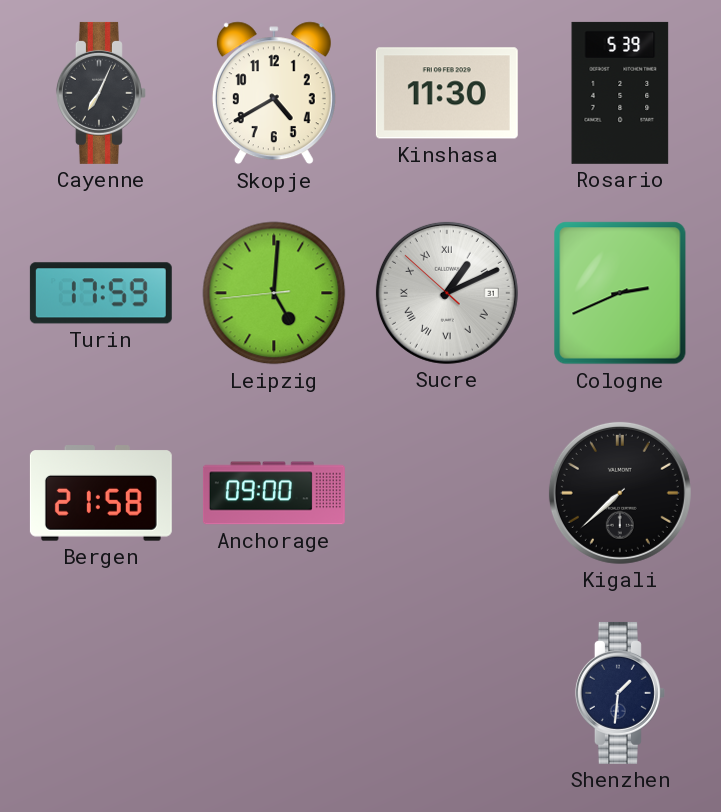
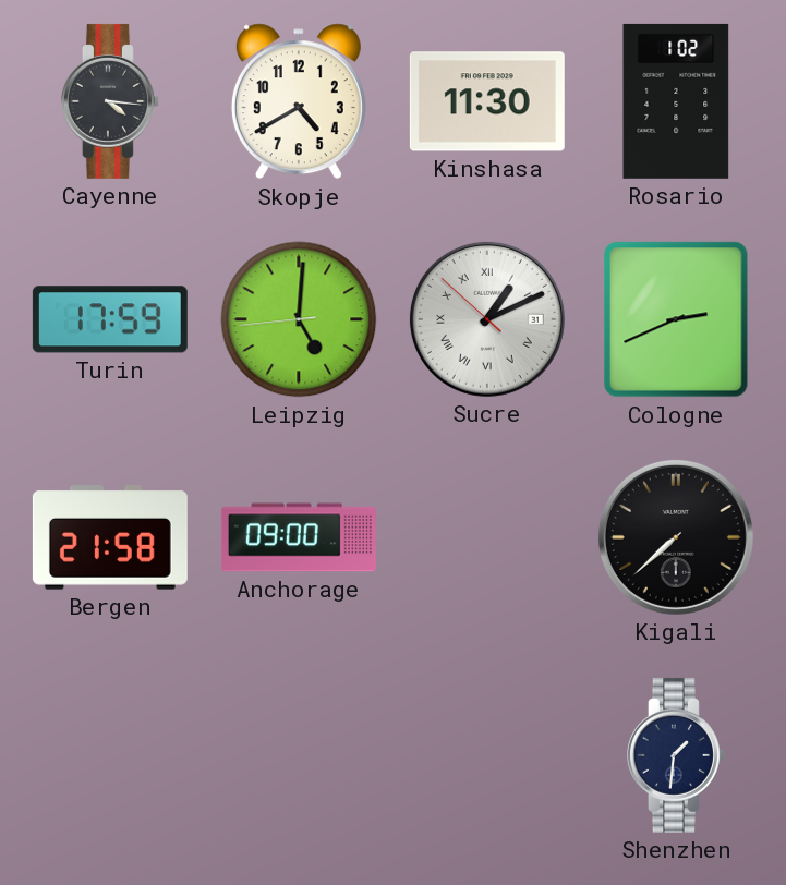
Cayenne: 7:04 -> 4:16 (110, 101)
Rosario: 5:39 -> 1:02 (676, 101)
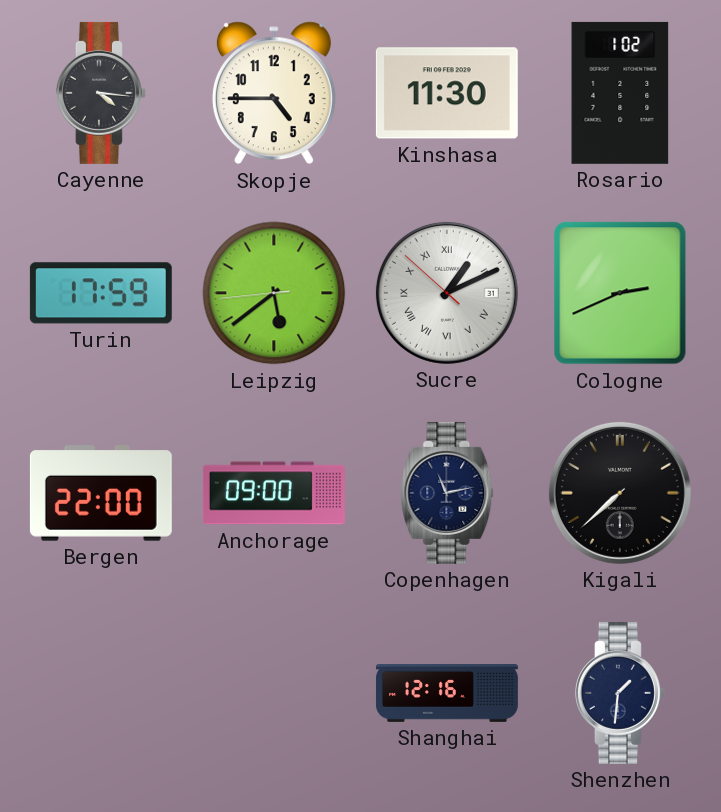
Skopje: 4:40 -> 4:45 (274, 93)
Leipzig: 5:00 -> 5:38 (274, 293)
Bergen: 21:58 -> 22:00 (101, 493)
Copenhagen: none -> 11:13 (447, 493)
Shanghai: none -> 12:16 (447, 694)
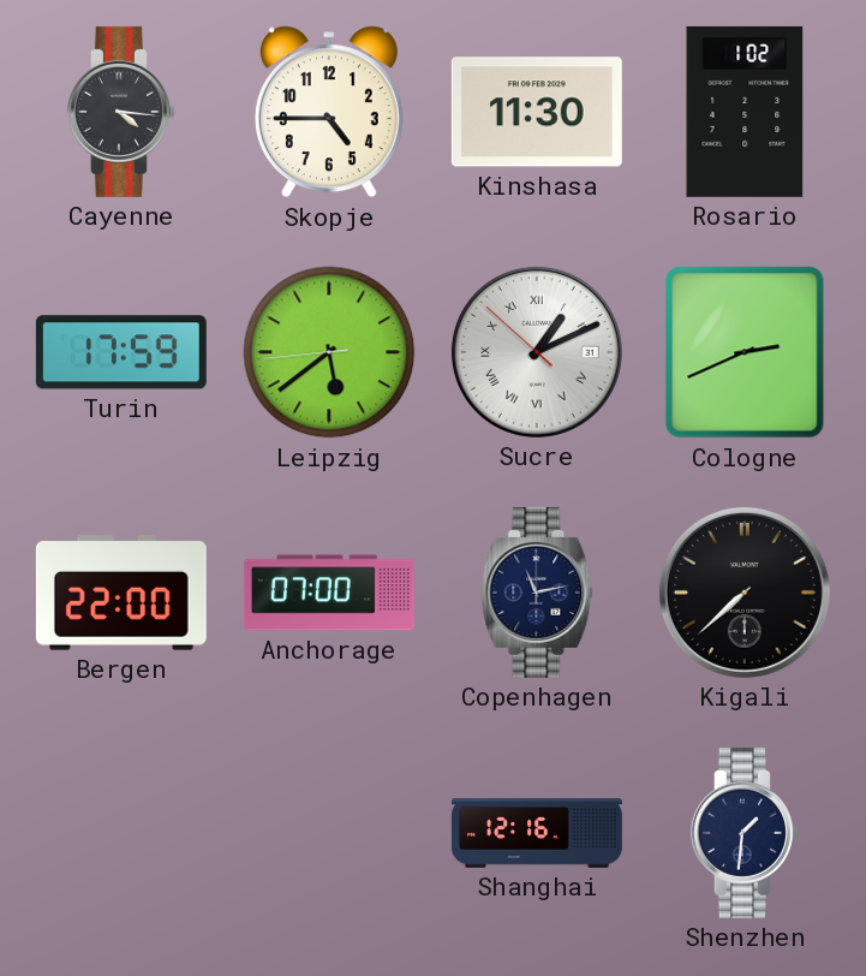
Anchorage: 09:00 -> 07:00 (329, 593)
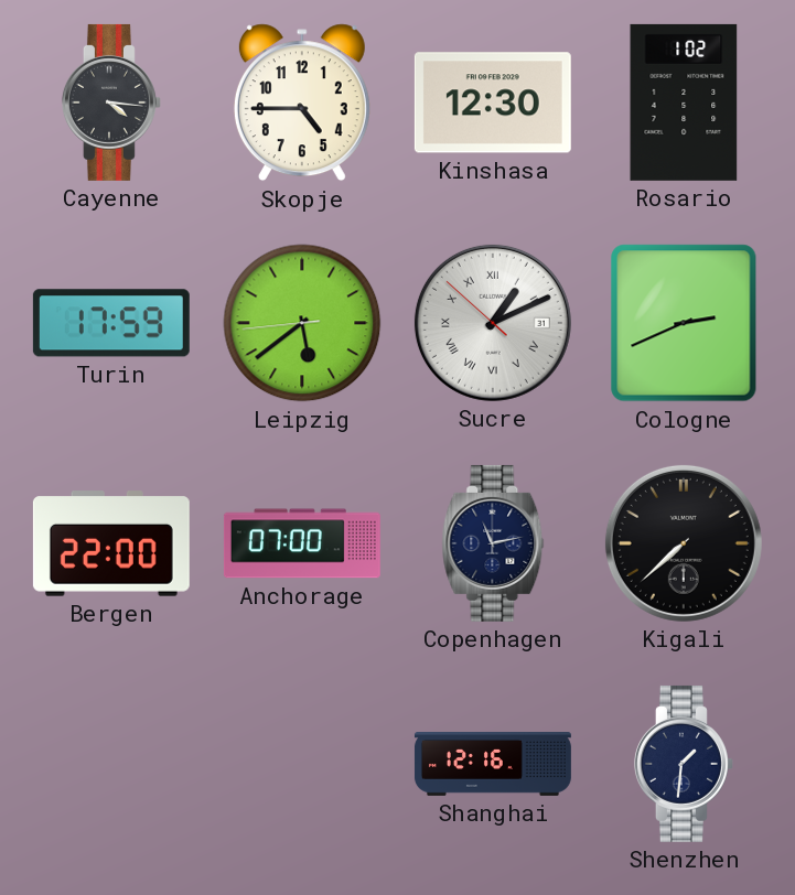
Kinshasa: 11:30 -> 12:30 (493, 103)
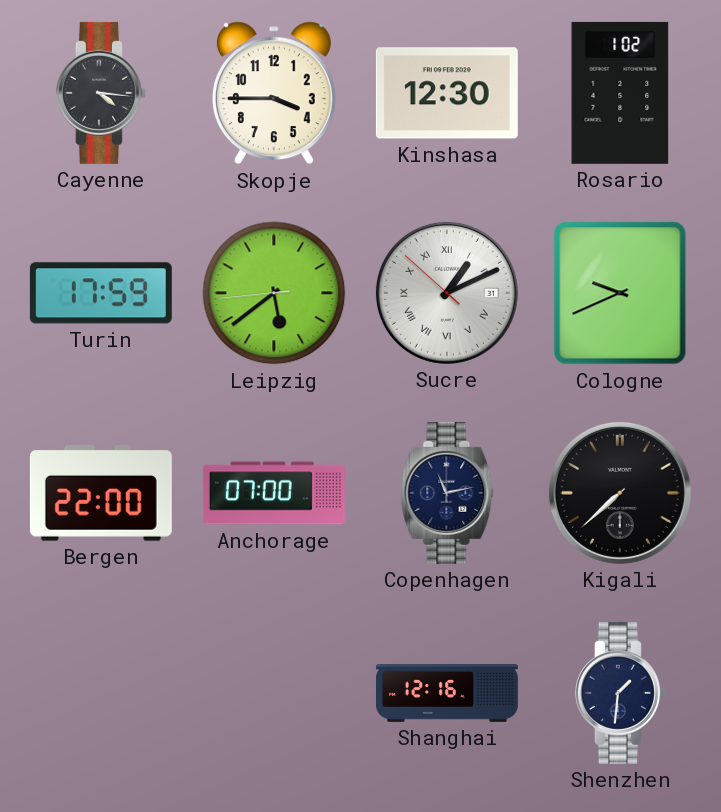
Skopje: 4:45 -> 3:45 (274, 93)
Cologne: 2:41 -> 9:41 (620, 293)
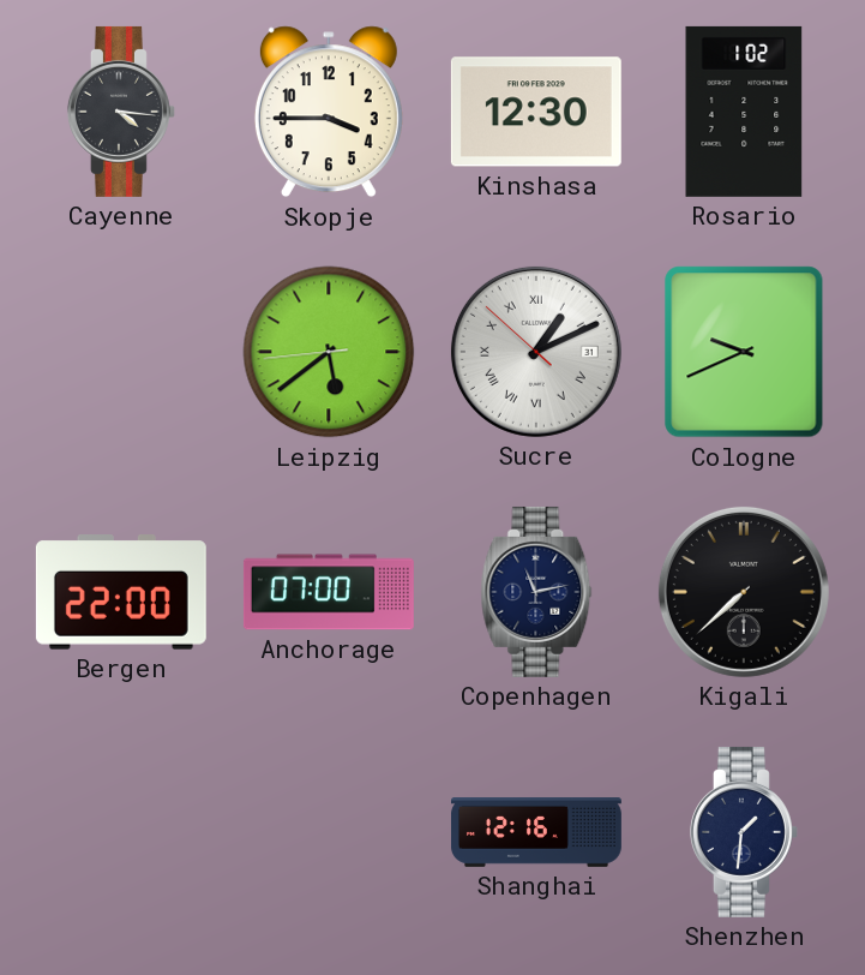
Turin: 17:59 -> none (101, 293)
